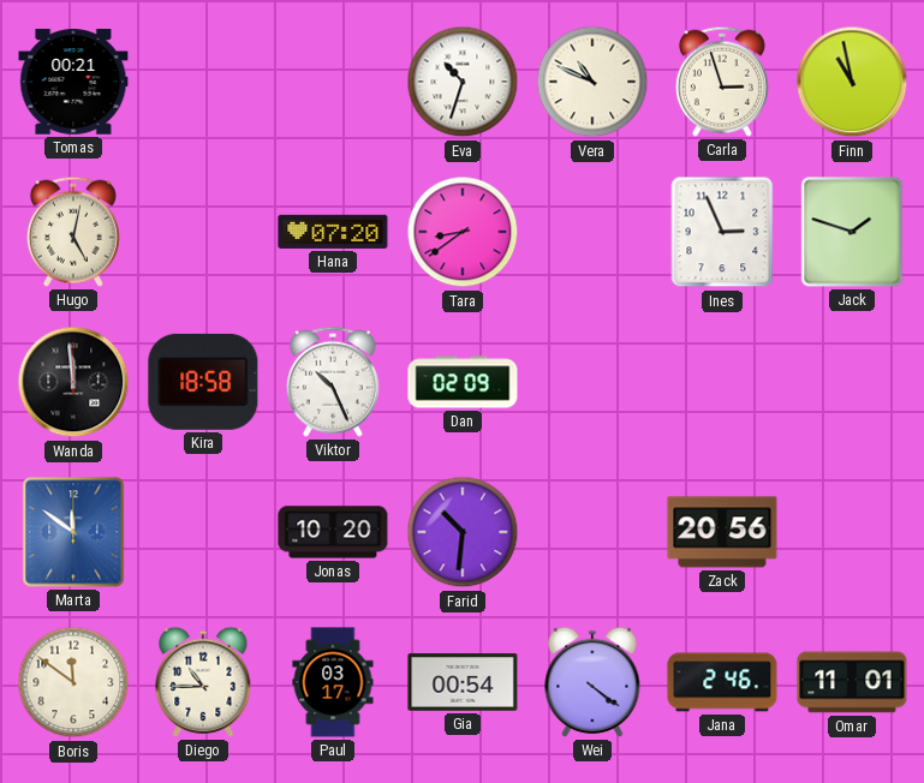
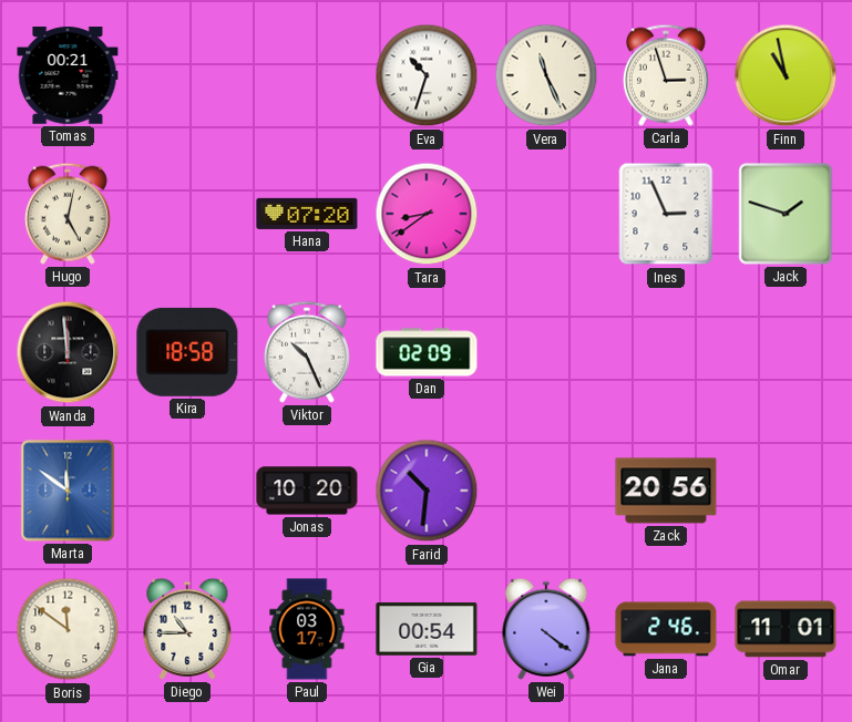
Vera: 10:49 -> 11:26 (546, 75)
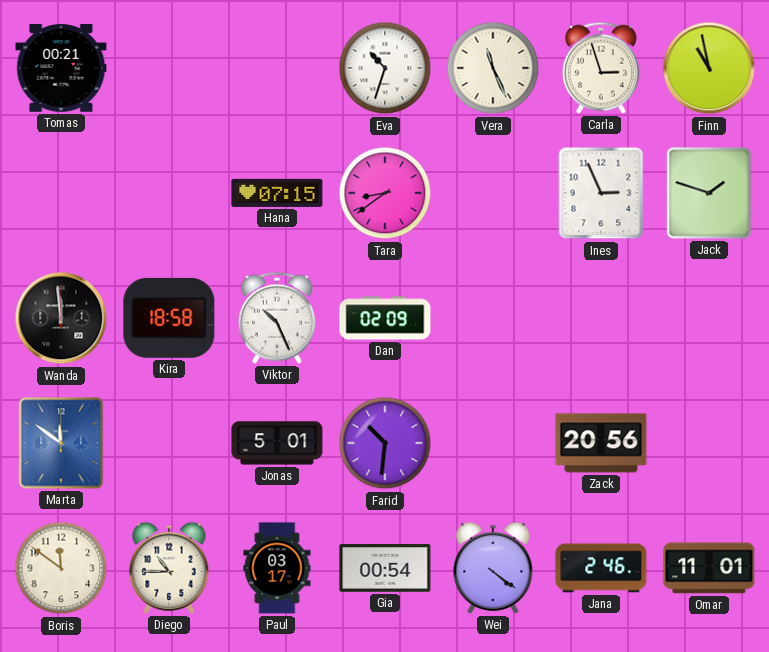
Hugo: 5:02 -> none (68, 214)
Hana: 07:20 -> 07:15 (277, 193)
Jonas: 10:20 -> 5:01 (277, 443)
